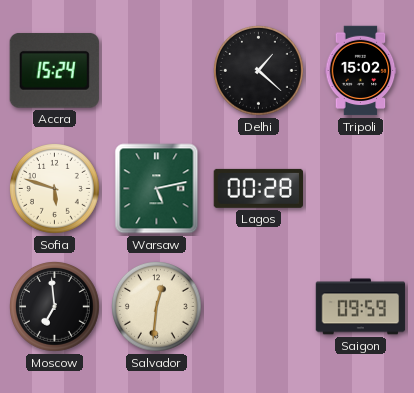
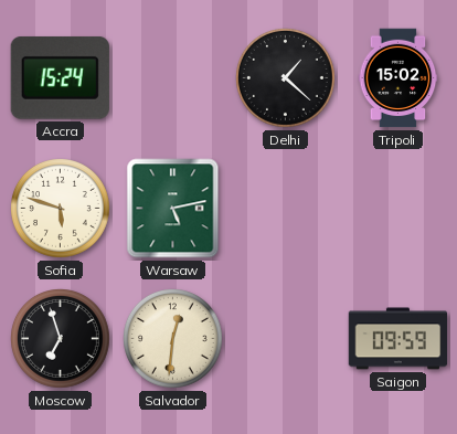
Lagos: 00:28 -> none (258, 188)
Moscow: 6:59 -> 6:57 (61, 339)
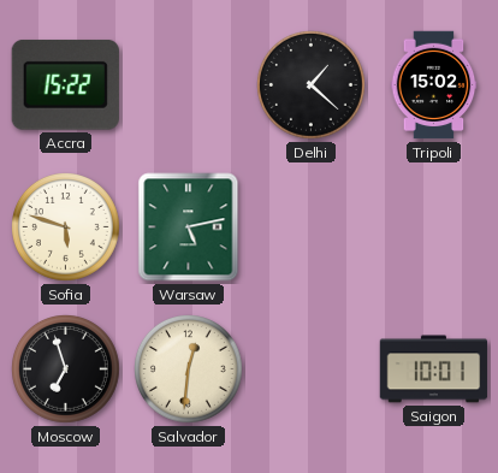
Accra: 15:24 -> 15:22 (65, 84)
Saigon: 09:59 -> 10:01 (434, 369)
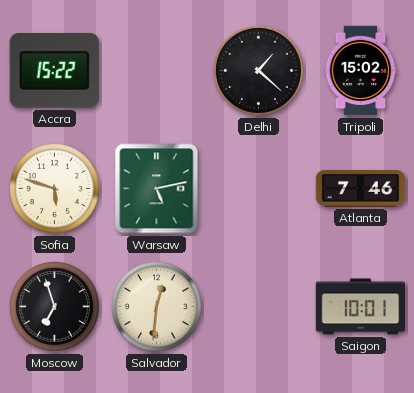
Atlanta: none -> 7:46 (361, 189)
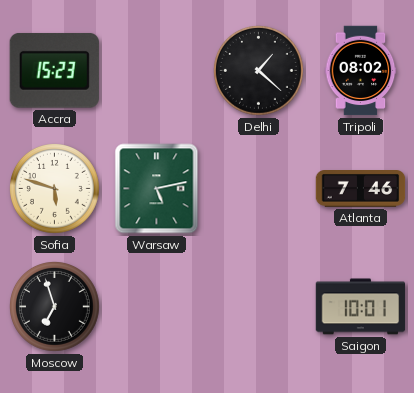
Accra: 15:22 -> 15:23 (54, 70)
Tripoli: 15:02 -> 08:02 (361, 71)
Salvador: 12:31 -> none (157, 307)
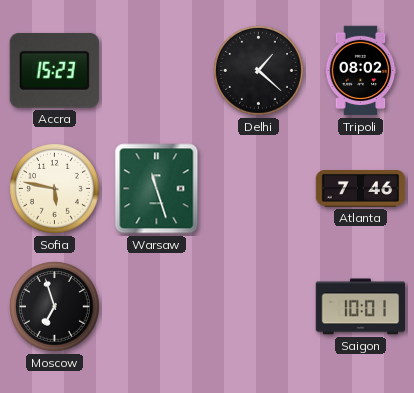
Sofia: 5:48 -> 5:47 (55, 189)
Warsaw: 5:13 -> 11:27 (157, 189)
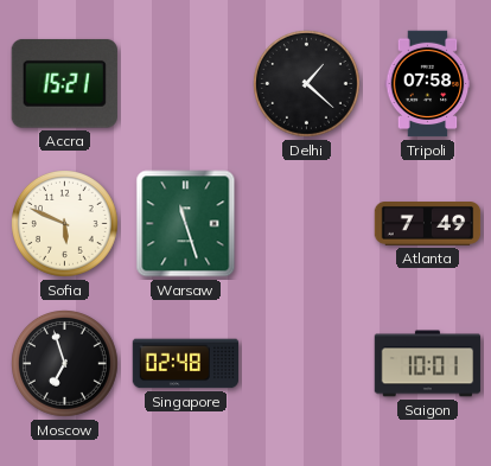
Accra: 15:23 -> 15:21 (64, 83)
Tripoli: 08:02 -> 07:58 (428, 84)
Sofia: 5:47 -> 5:49 (65, 224)
Atlanta: 7:46 -> 7:49 (428, 224)
Singapore: none -> 02:48 (186, 364)
